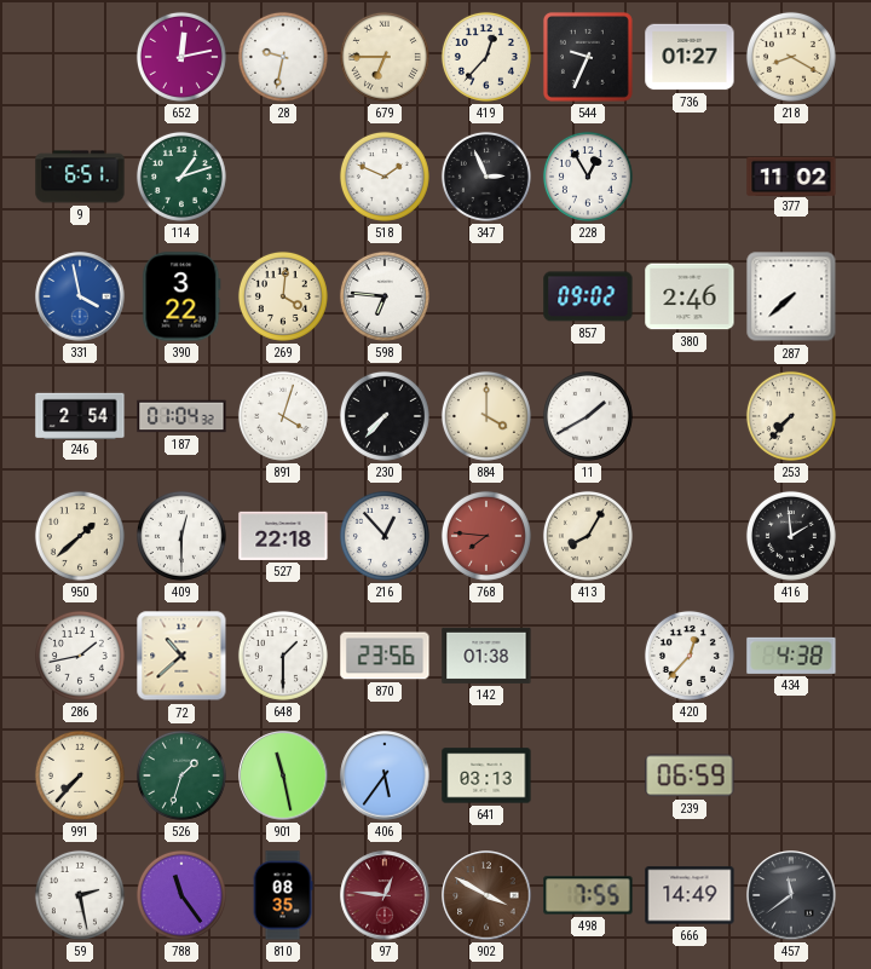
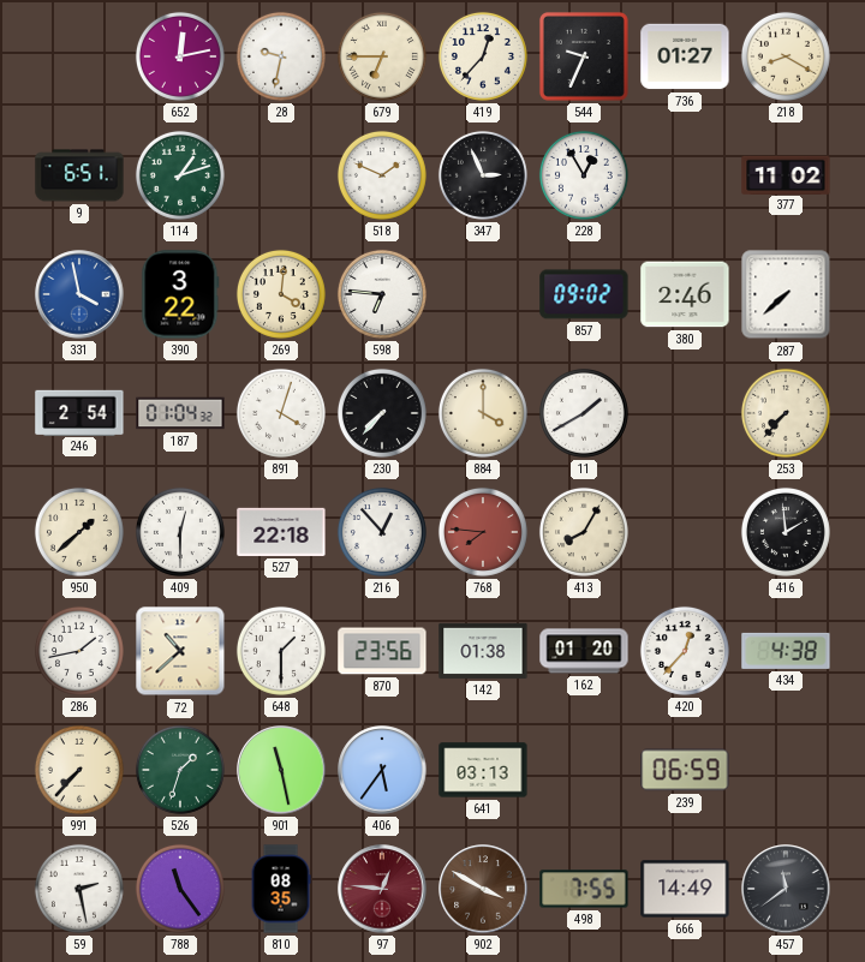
162: none -> 01:20 (584, 651)
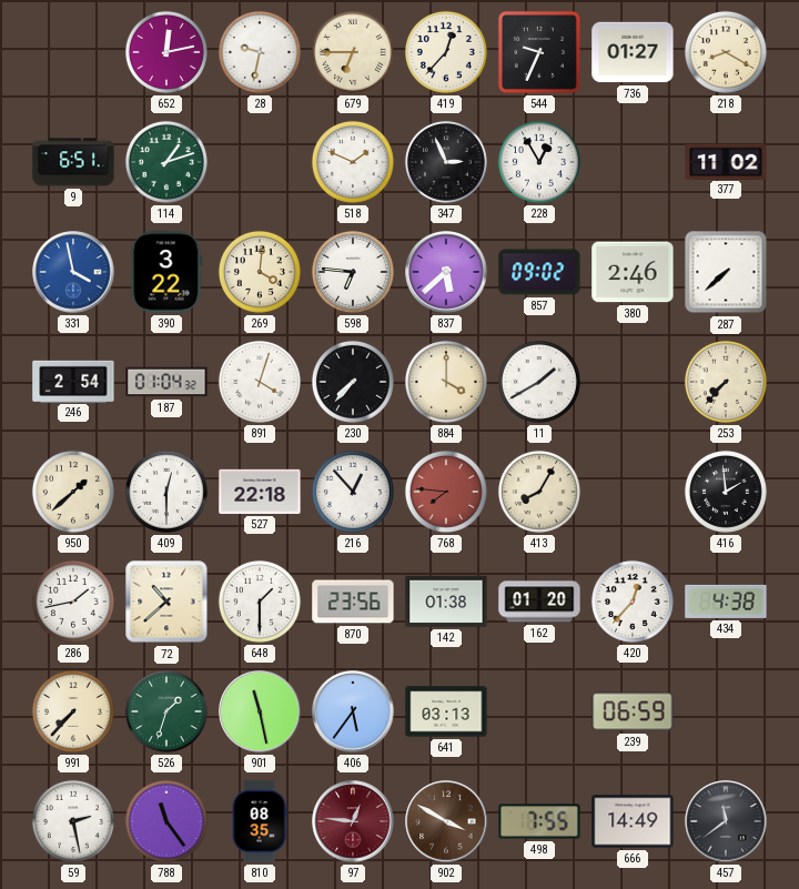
837: none -> 5:38 (446, 272)
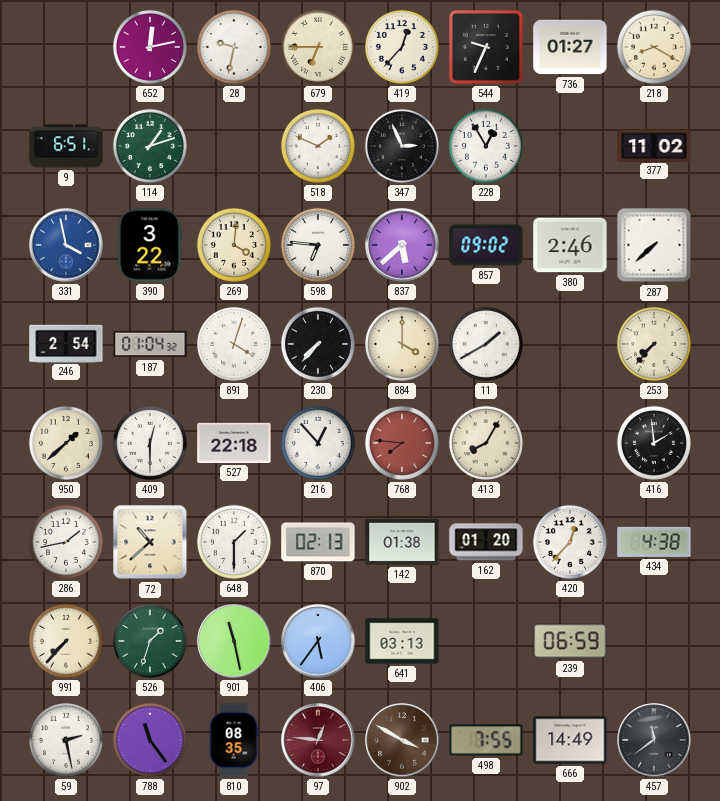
870: 23:56 -> 02:13 (318, 542)
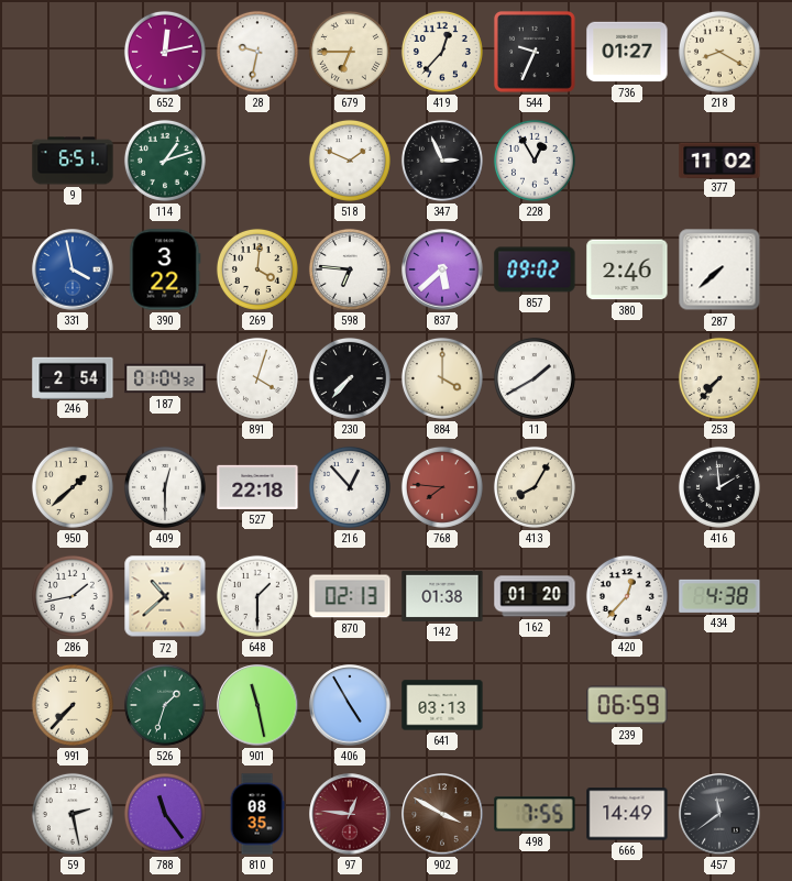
406: 5:36 -> 4:55 (350, 705)
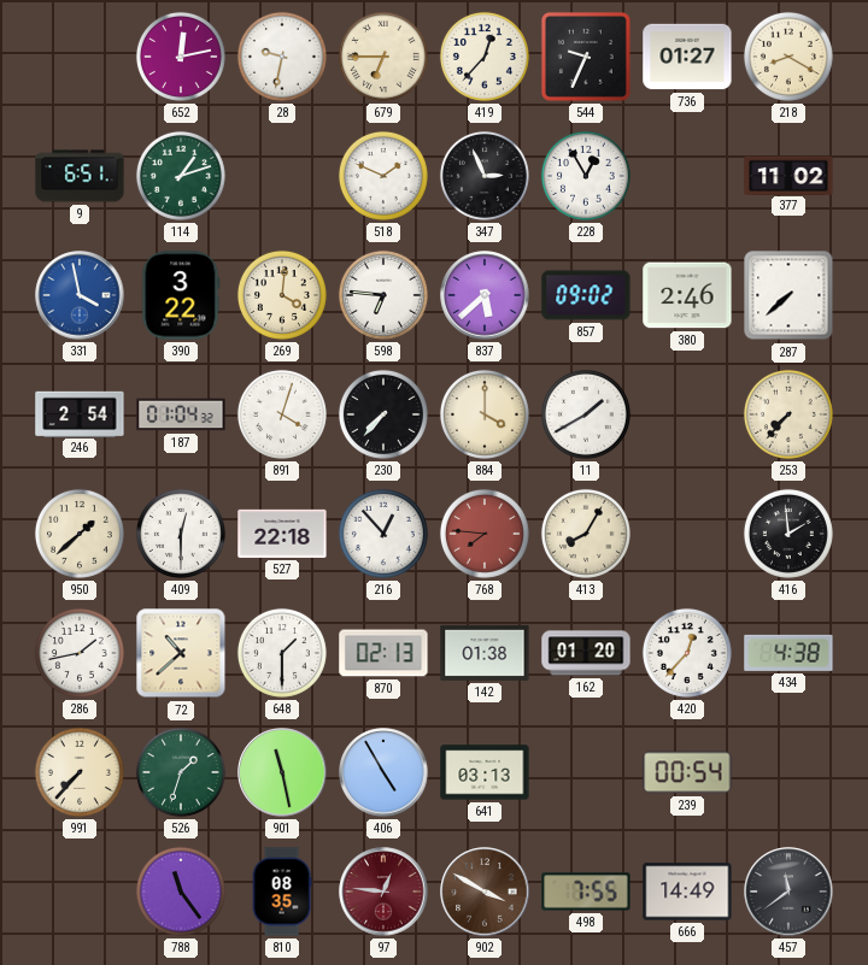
239: 06:59 -> 00:54 (687, 772)
59: 2:28 -> none (73, 814)
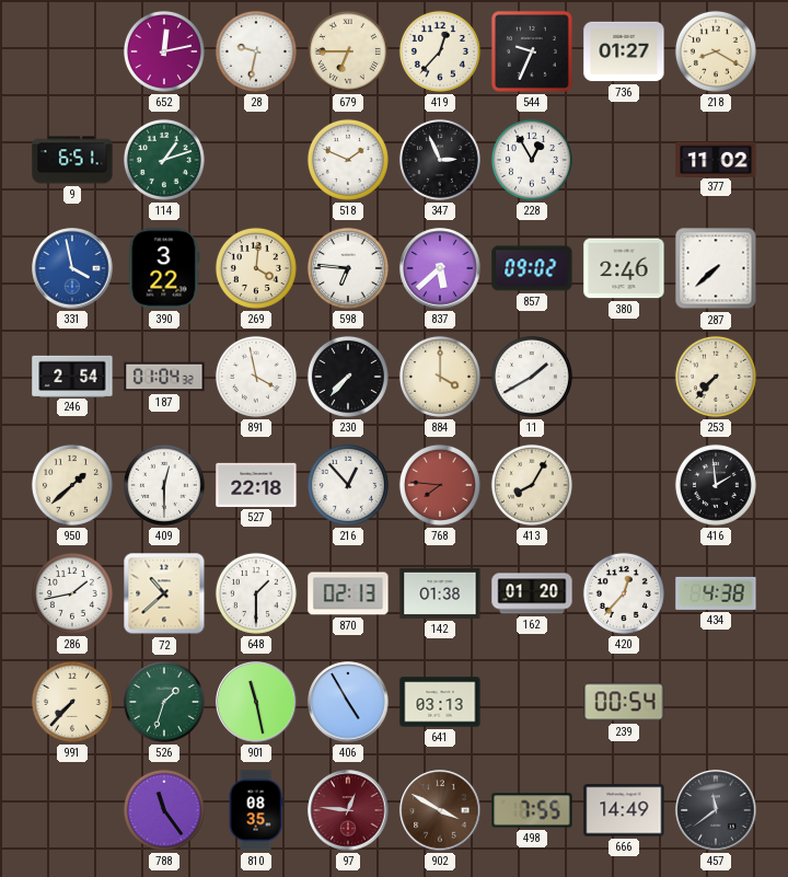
891: 4:03 -> 3:58 (256, 377)
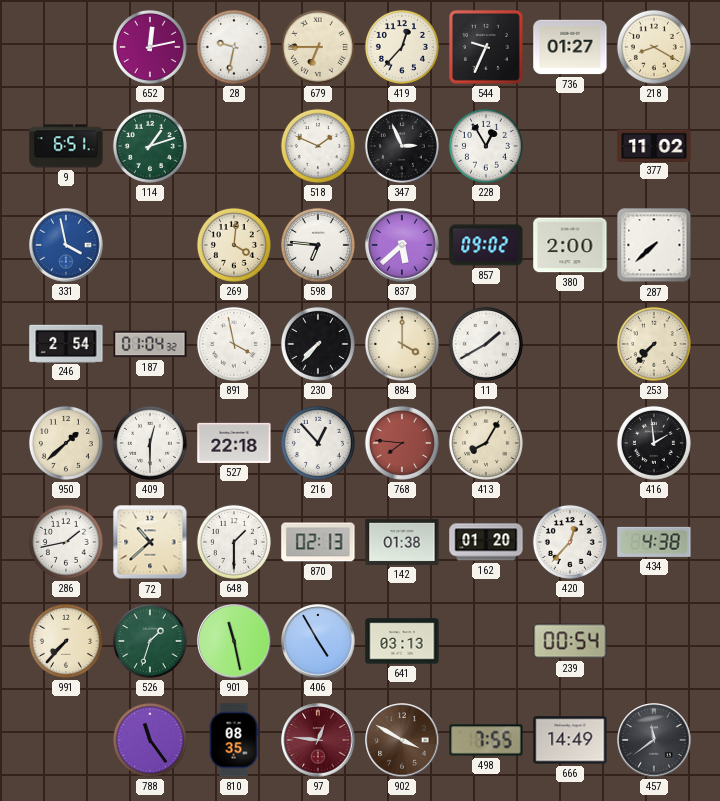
390: 3:22 -> none (164, 268)
380: 2:46 -> 2:00 (570, 245)
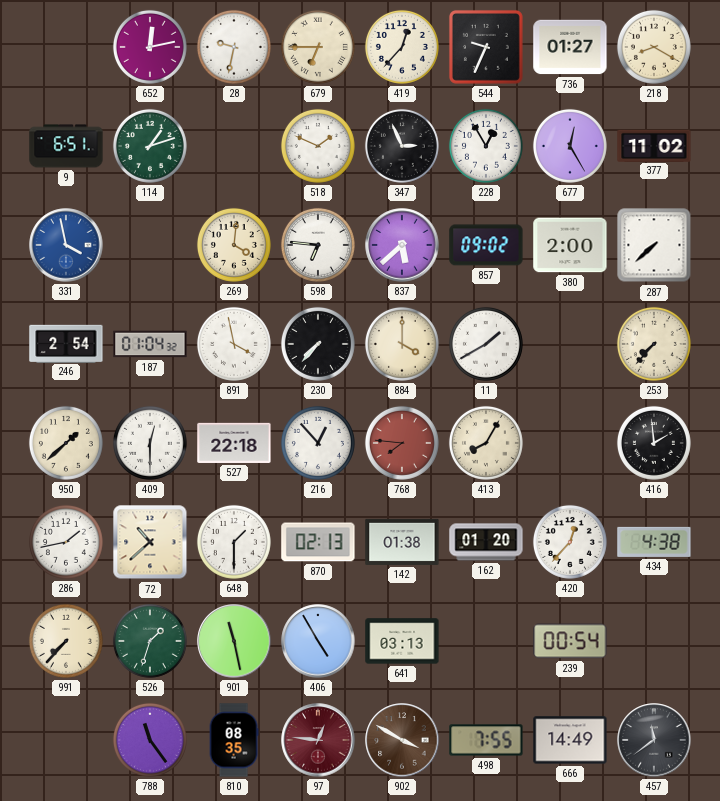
677: none -> 12:25 (570, 146)
